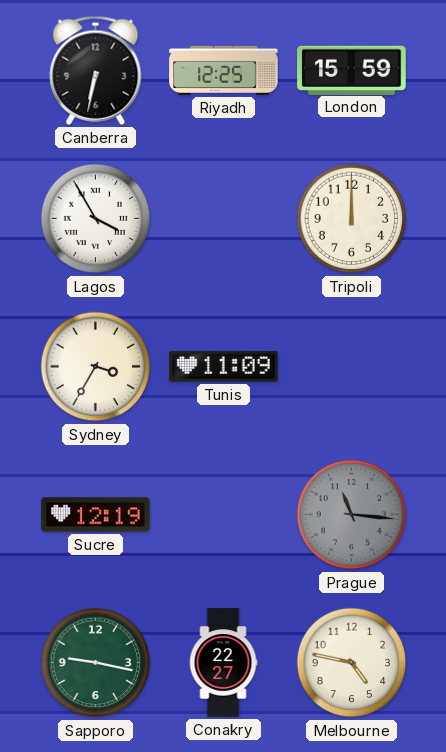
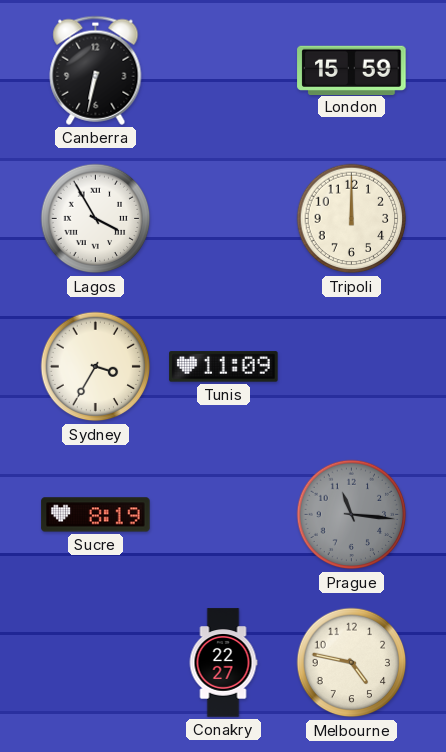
Riyadh: 12:25 -> none (224, 70)
Sucre: 12:19 -> 8:19 (96, 515)
Sapporo: 9:17 -> none (96, 663)
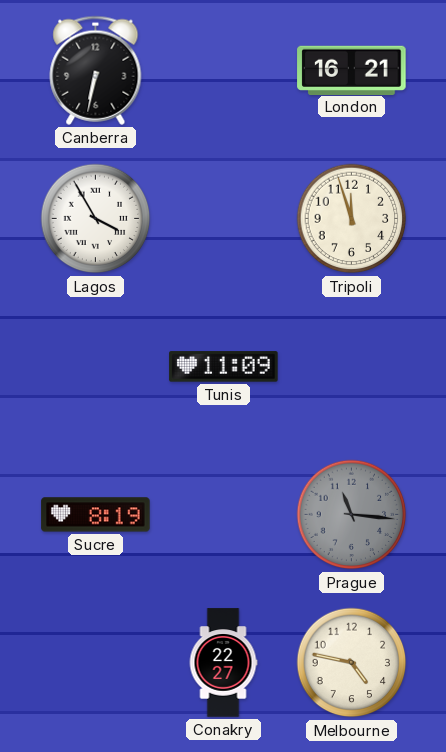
London: 15:59 -> 16:21 (352, 70)
Tripoli: 12:00 -> 11:57 (352, 219)
Sydney: 3:35 -> none (96, 367)
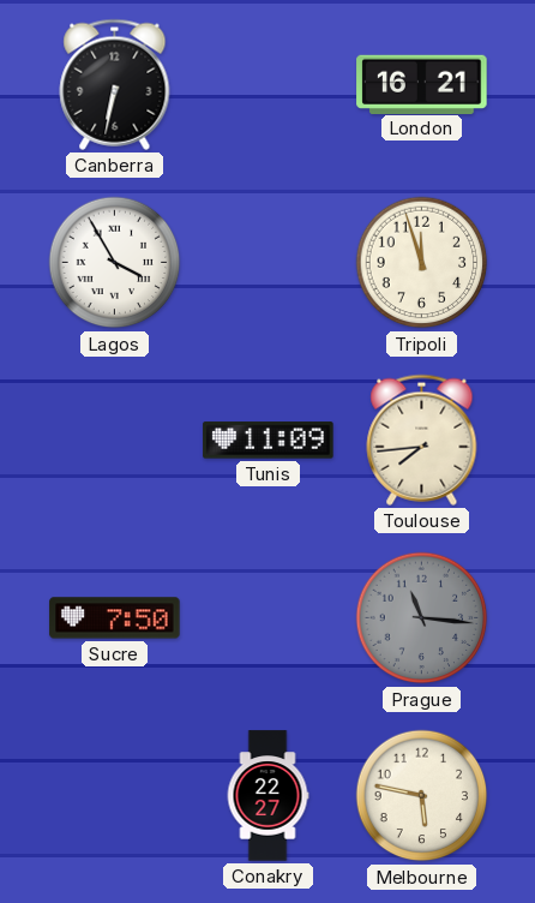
Toulouse: none -> 7:44 (422, 439)
Sucre: 8:19 -> 7:50 (115, 618)
Melbourne: 4:47 -> 5:47 (422, 796)
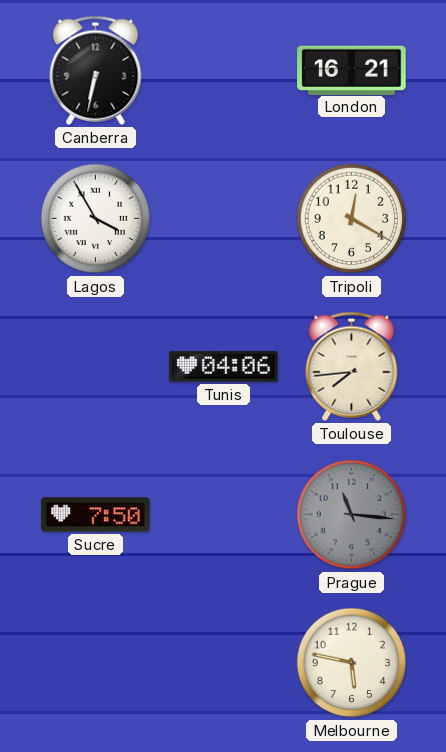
Tripoli: 11:57 -> 12:20 (352, 219)
Tunis: 11:09 -> 04:06 (224, 367)
Conakry: 22:27 -> none (267, 796)
